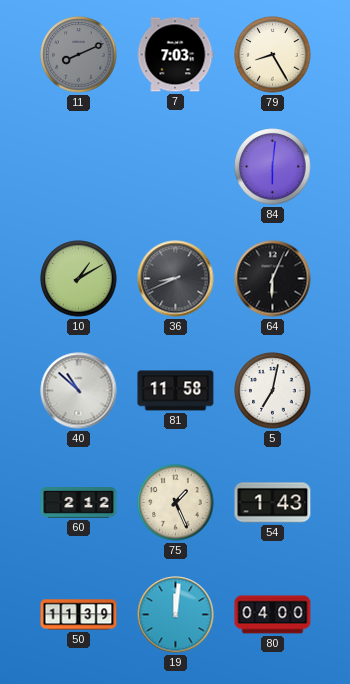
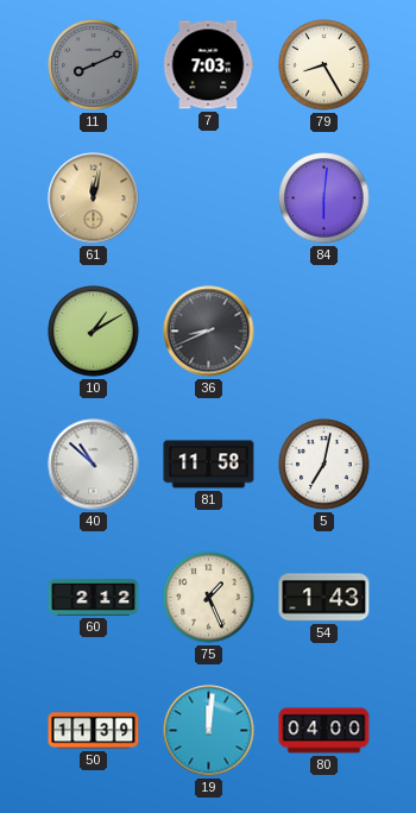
61: none -> 12:02 (94, 198)
64: 6:04 -> none (273, 279)
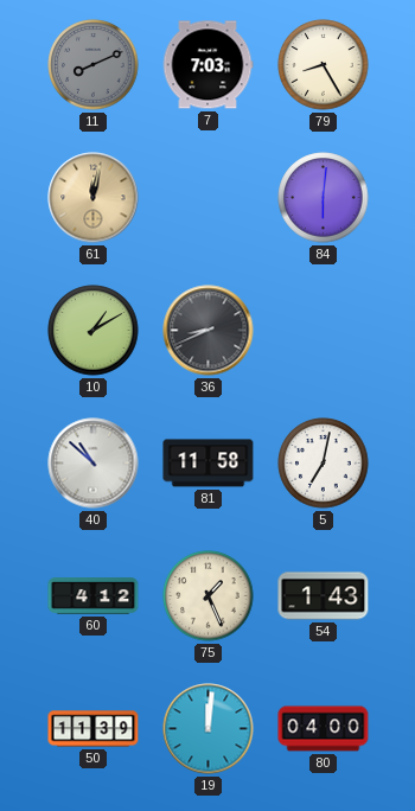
60: 2:12 -> 4:12 (94, 596)
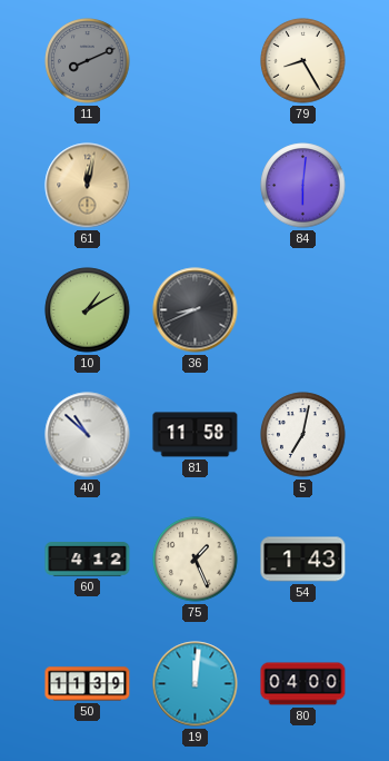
7: 7:03 -> none (207, 65)
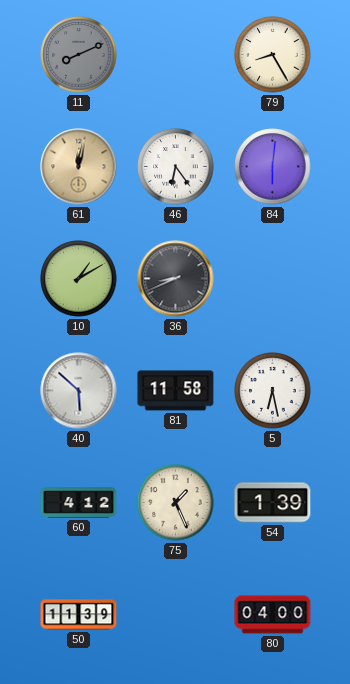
46: none -> 6:24 (176, 167)
40: 10:52 -> 5:52 (79, 391)
5: 7:02 -> 6:28 (273, 391)
54: 1:43 -> 1:39 (273, 503)
19: 12:01 -> none (196, 684)
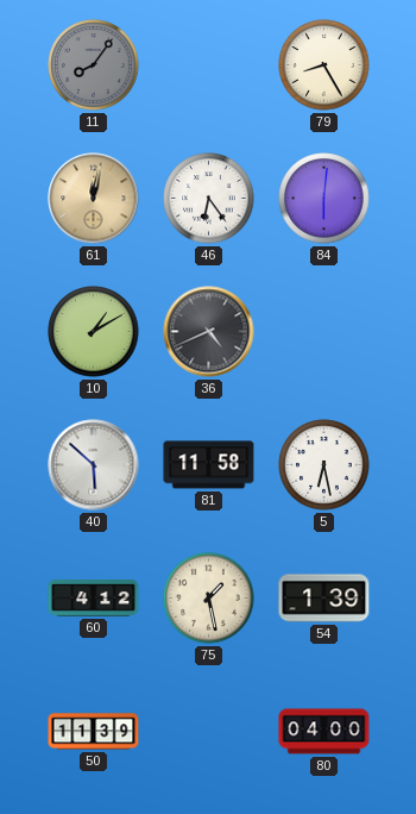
11: 8:11 -> 8:06 (94, 65)
36: 8:41 -> 4:41 (209, 332)
75: 1:26 -> 1:28 (209, 599)
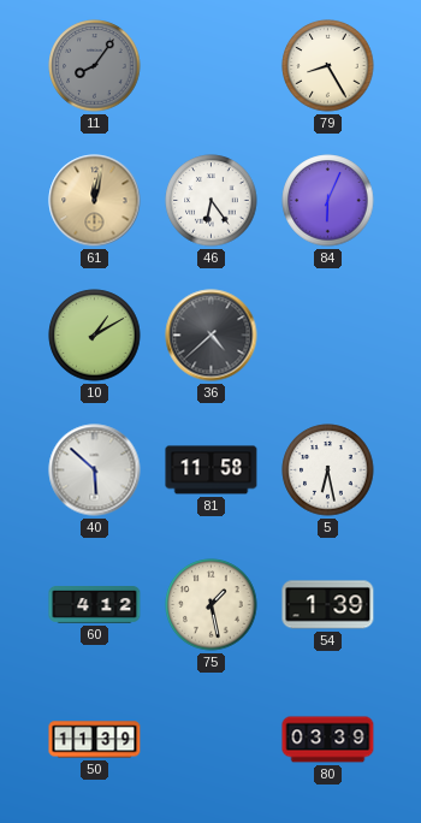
84: 6:01 -> 6:04 (328, 201)
36: 4:41 -> 4:38 (212, 336)
80: 04:00 -> 03:39 (328, 740)
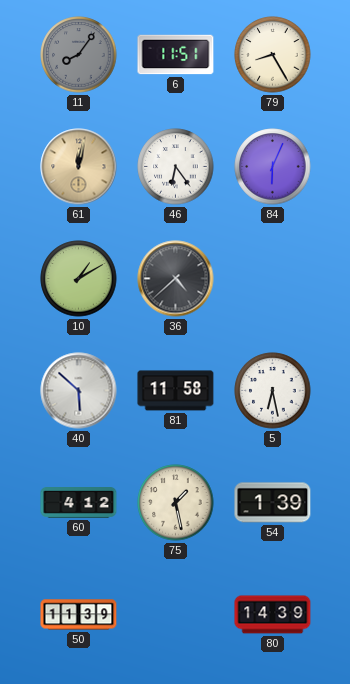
6: none -> 11:51 (176, 55)
80: 03:39 -> 14:39 (273, 615)
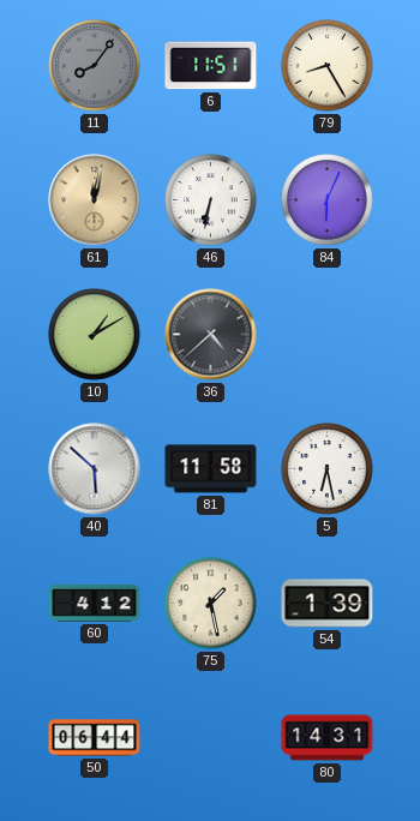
46: 6:24 -> 6:32 (211, 200)
50: 11:39 -> 06:44 (95, 738)
80: 14:39 -> 14:31 (328, 738)
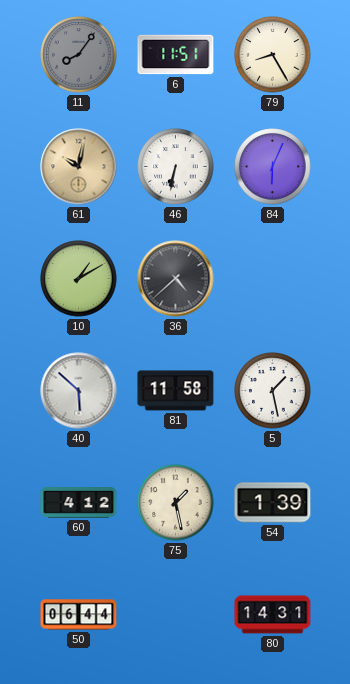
61: 12:02 -> 10:02 (79, 167)
5: 6:28 -> 1:28 (273, 391)
